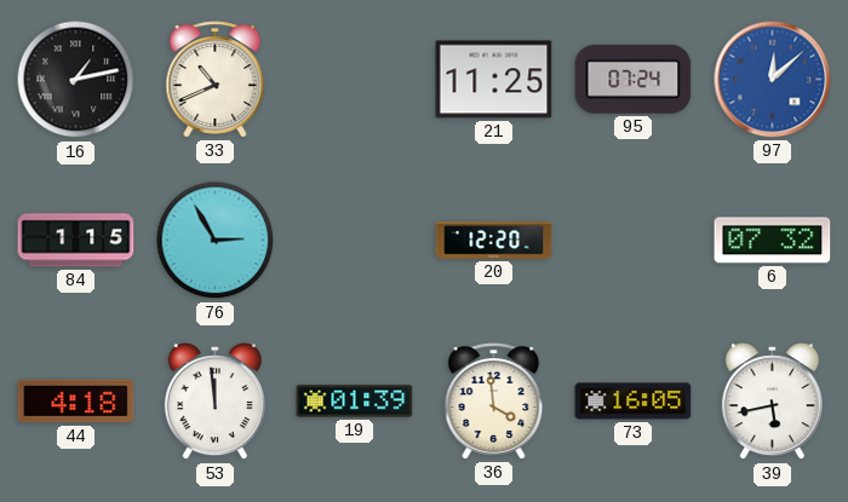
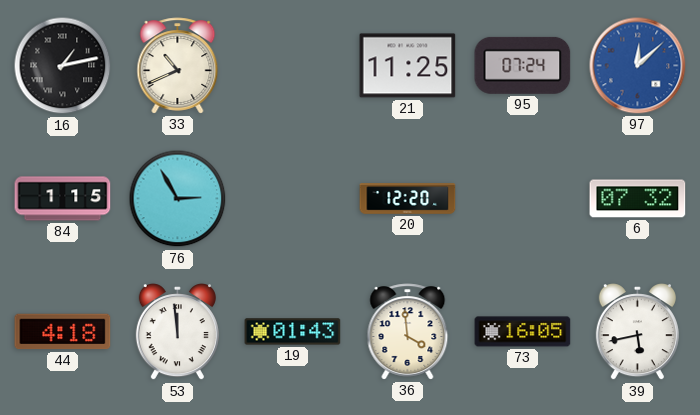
19: 01:39 -> 01:43 (293, 332)
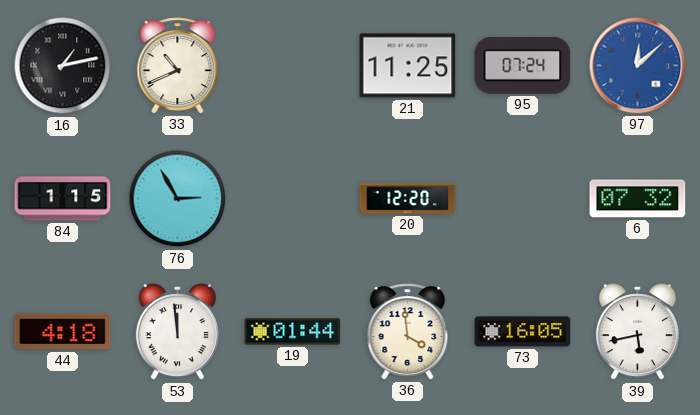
19: 01:43 -> 01:44 (293, 332)
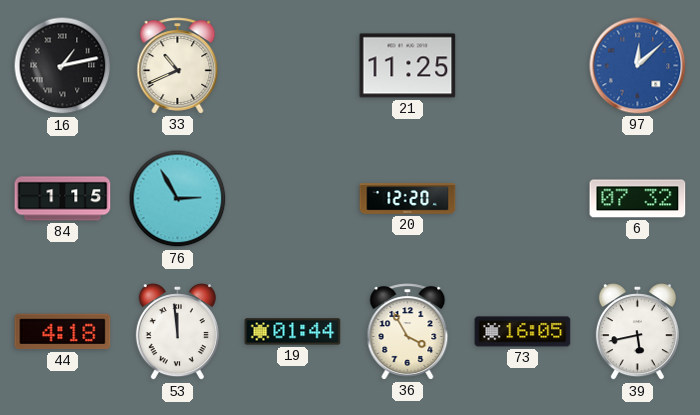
95: 07:24 -> none (523, 65)
36: 3:59 -> 3:55 (408, 332)
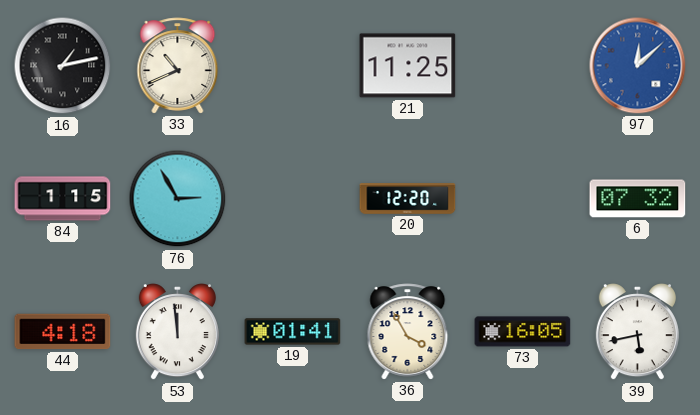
19: 01:44 -> 01:41 (293, 332)
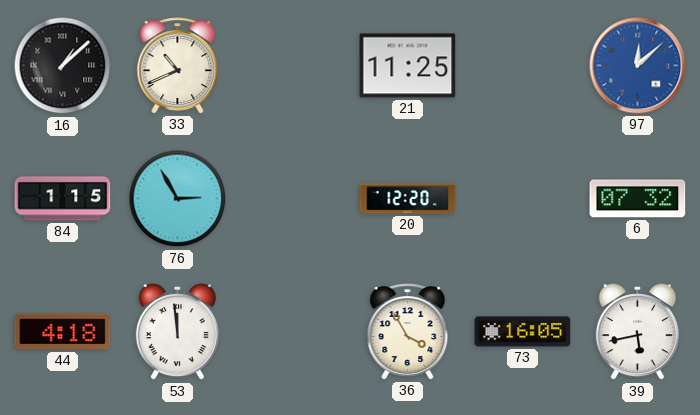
16: 1:13 -> 1:08 (63, 66)
19: 01:41 -> none (293, 332)
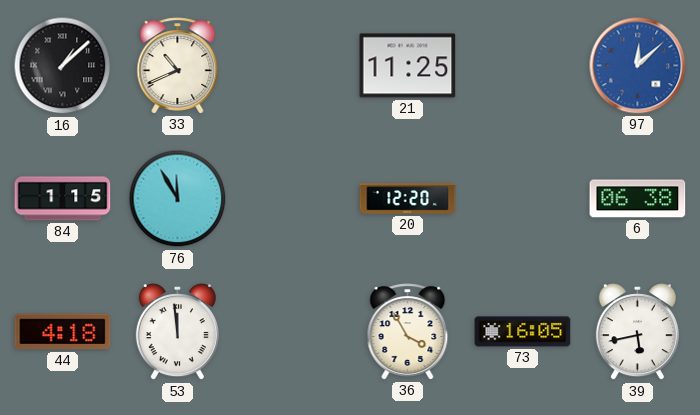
76: 2:55 -> 11:55 (178, 199)
6: 07:32 -> 06:38 (638, 199)
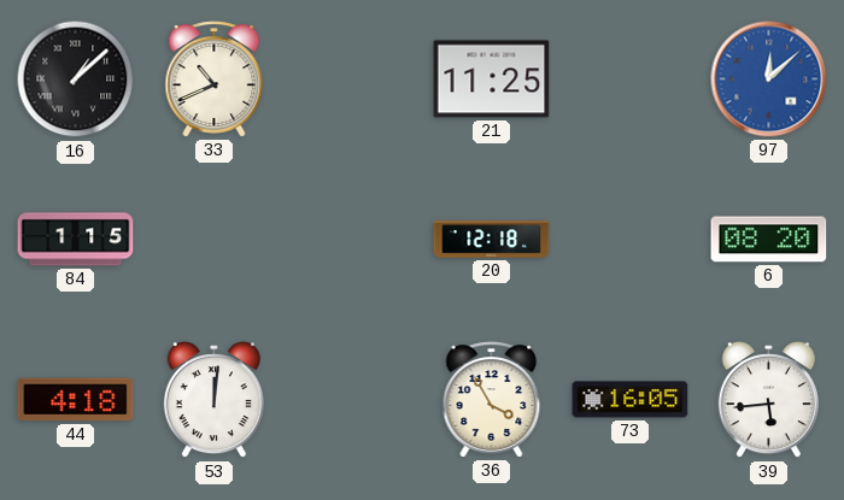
76: 11:55 -> none (178, 199)
20: 12:20 -> 12:18 (492, 240)
6: 06:38 -> 08:20 (769, 240)
53: 11:59 -> 12:01 (213, 400)
39: 5:43 -> 5:44 (768, 400)
